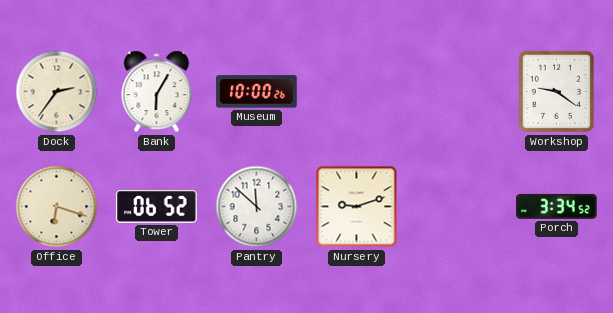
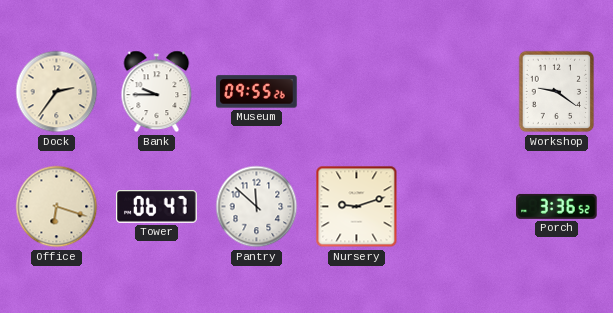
Bank: 6:05 -> 9:45 (157, 92)
Museum: 10:00 -> 09:55 (257, 92)
Tower: 06:52 -> 06:47 (157, 207)
Porch: 3:34 -> 3:36 (557, 206)
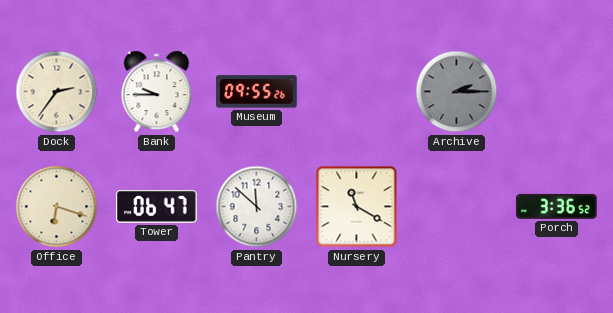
Archive: none -> 2:15 (457, 92)
Workshop: 9:21 -> none (557, 92)
Nursery: 9:12 -> 11:20 (357, 207)
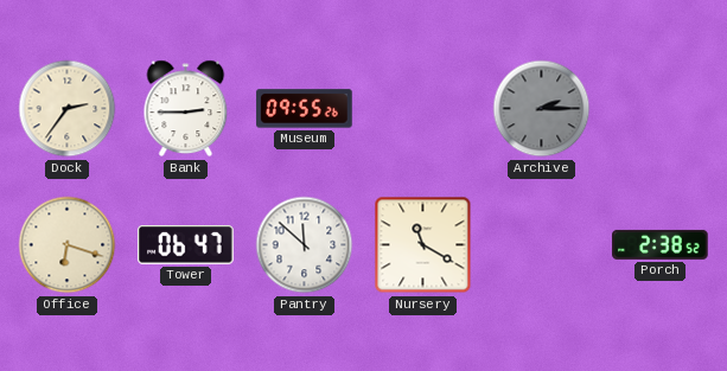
Bank: 9:45 -> 2:45 (186, 109)
Porch: 3:36 -> 2:38 (661, 244)
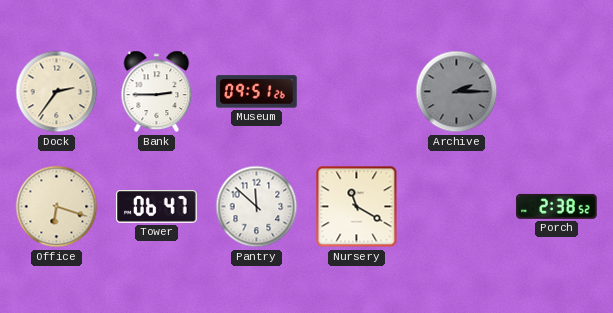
Museum: 09:55 -> 09:51 (257, 92)
